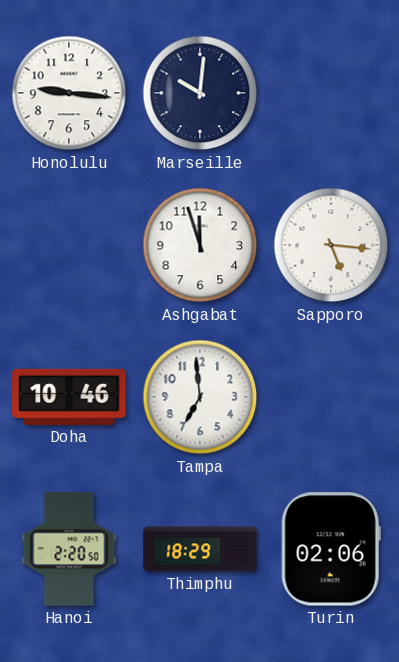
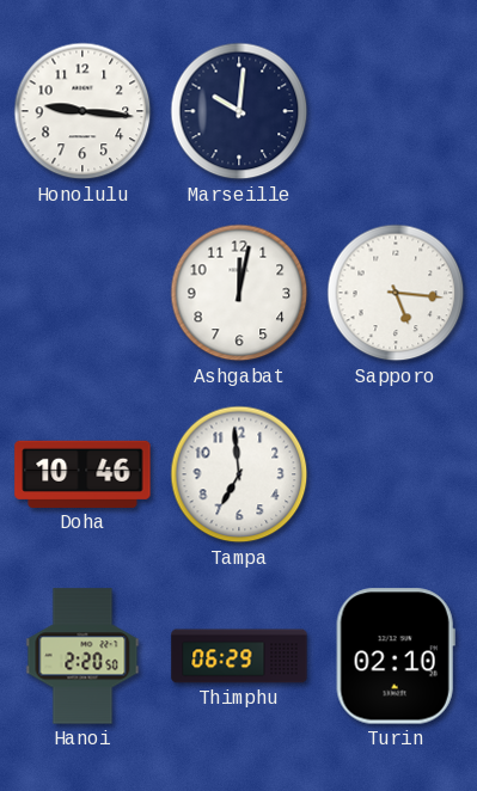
Ashgabat: 11:57 -> 12:02 (239, 293)
Thimphu: 18:29 -> 06:29 (239, 656)
Turin: 02:06 -> 02:10 (396, 656)
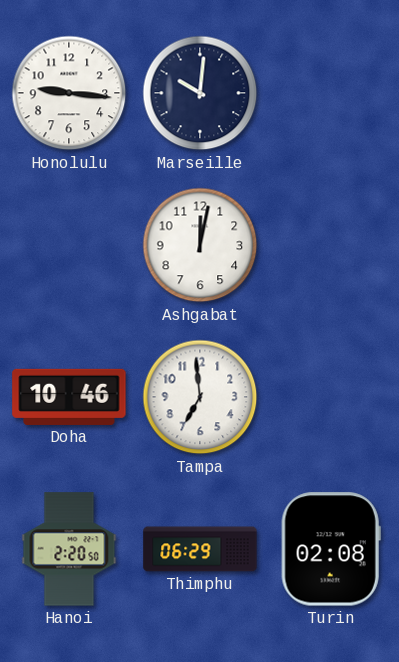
Sapporo: 5:16 -> none (396, 293)
Turin: 02:10 -> 02:08 (331, 549)
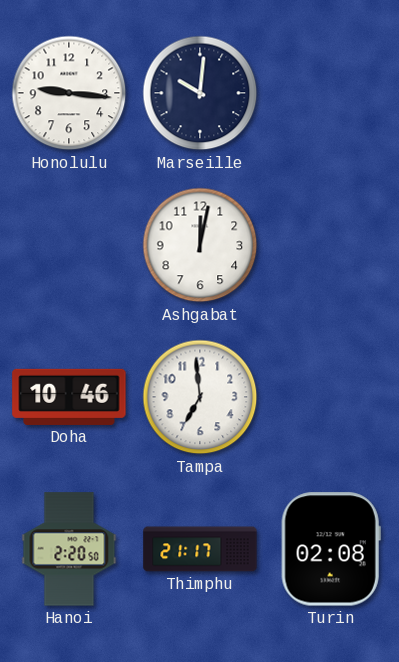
Thimphu: 06:29 -> 21:17 (200, 549)
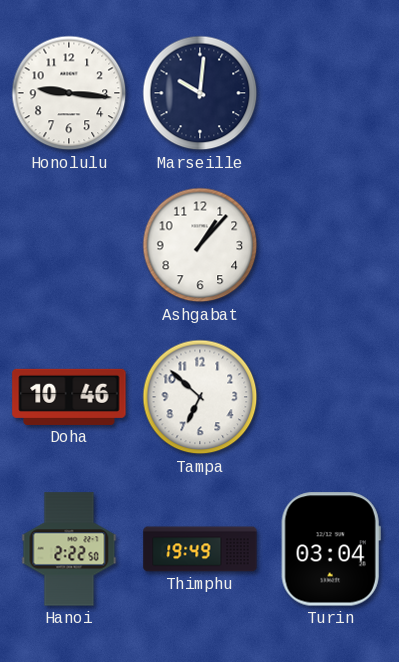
Ashgabat: 12:02 -> 1:07 (200, 245)
Tampa: 6:59 -> 6:52 (200, 397)
Hanoi: 2:20 -> 2:22 (69, 549)
Thimphu: 21:17 -> 19:49 (200, 549)
Turin: 02:08 -> 03:04 (331, 549)
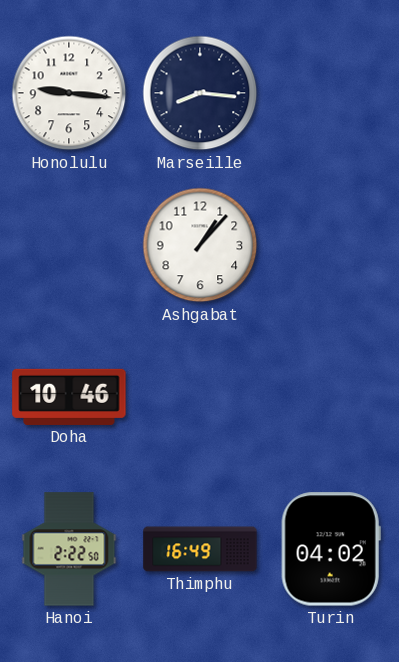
Marseille: 10:01 -> 8:16 (200, 93)
Tampa: 6:52 -> none (200, 397)
Thimphu: 19:49 -> 16:49 (200, 549)
Turin: 03:04 -> 04:02 (331, 549)
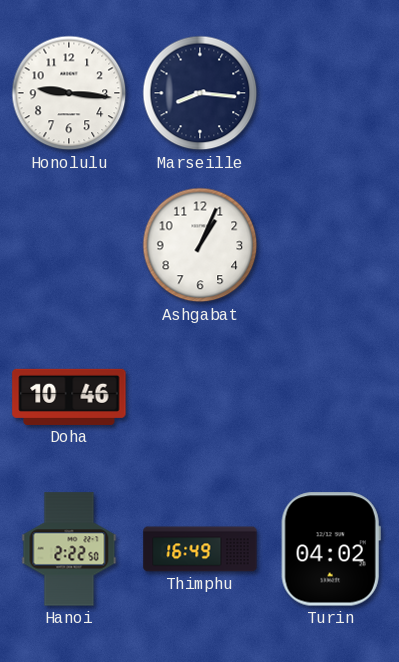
Ashgabat: 1:07 -> 1:04 (200, 245)
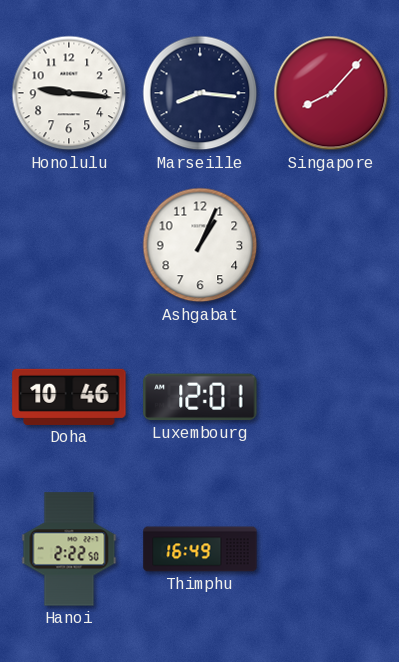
Singapore: none -> 8:07 (331, 93)
Luxembourg: none -> 12:01 (200, 397)
Turin: 04:02 -> none (331, 549)
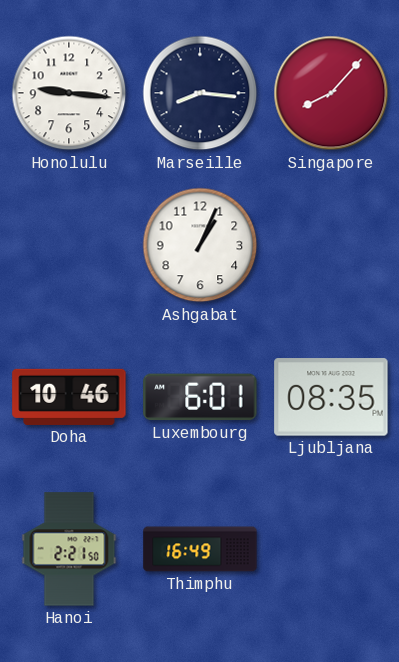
Luxembourg: 12:01 -> 6:01 (200, 397)
Ljubljana: none -> 08:35 (331, 397)
Hanoi: 2:22 -> 2:21 (69, 549)
